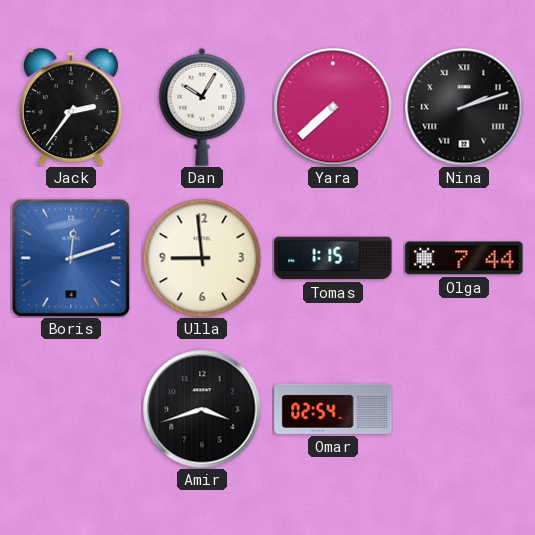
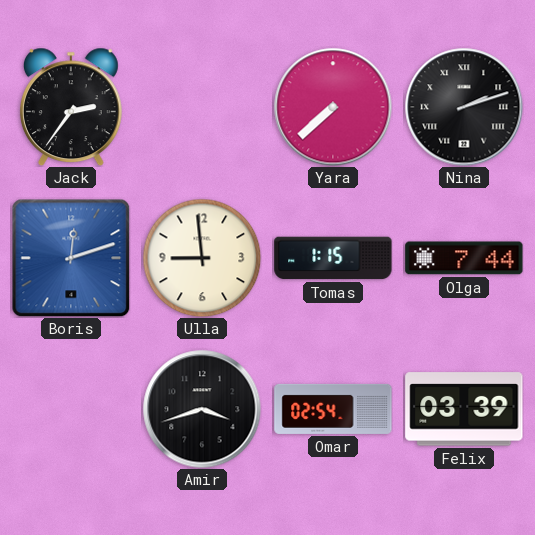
Dan: 10:05 -> none (202, 107)
Felix: none -> 03:39 (464, 409)
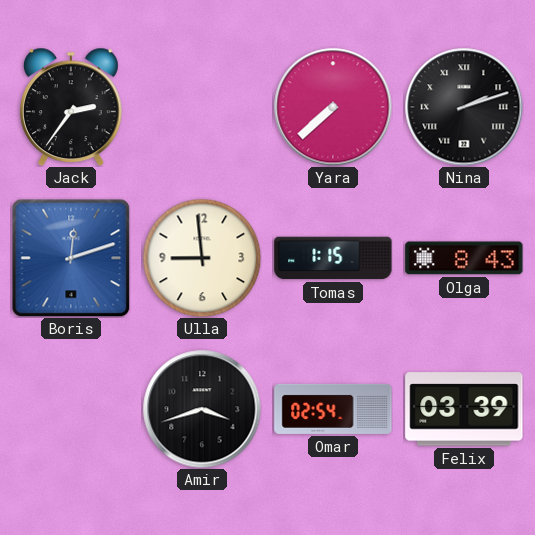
Olga: 7:44 -> 8:43 (464, 258)
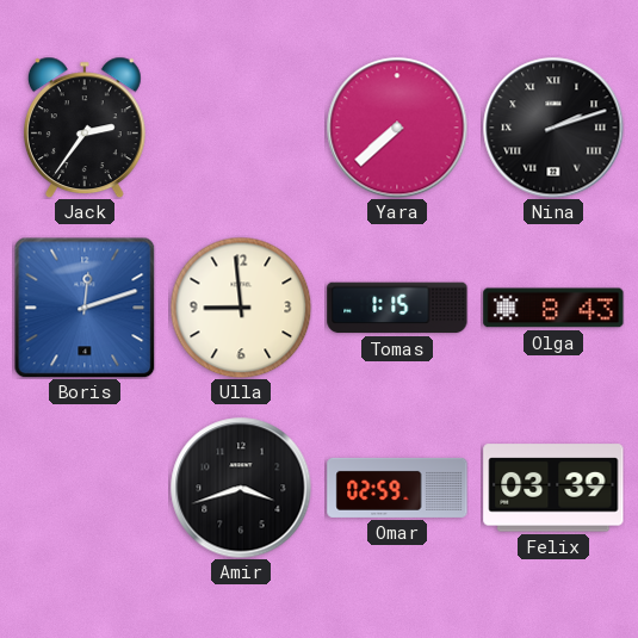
Omar: 02:54 -> 02:59 (397, 488)
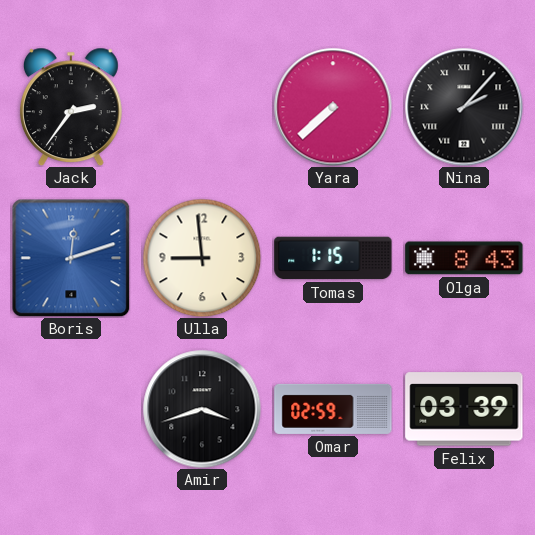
Nina: 2:12 -> 2:07 (464, 107)
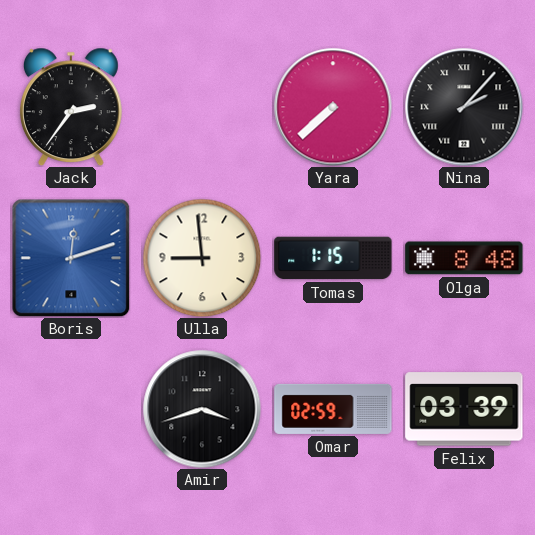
Olga: 8:43 -> 8:48 (464, 258)
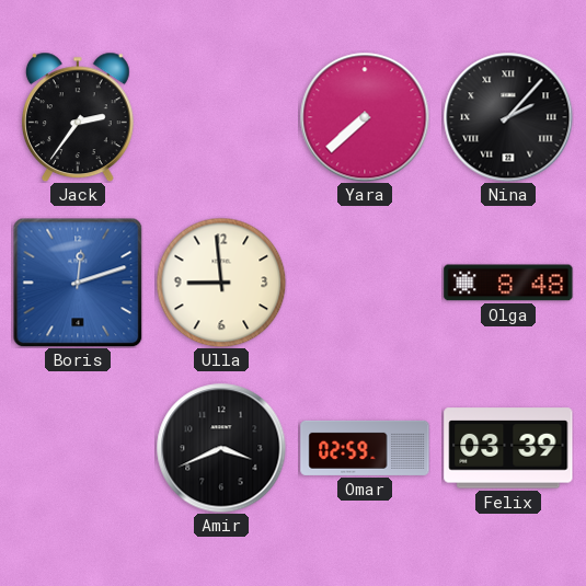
Tomas: 1:15 -> none (333, 258)
Amir: 3:42 -> 3:41 (221, 448)
